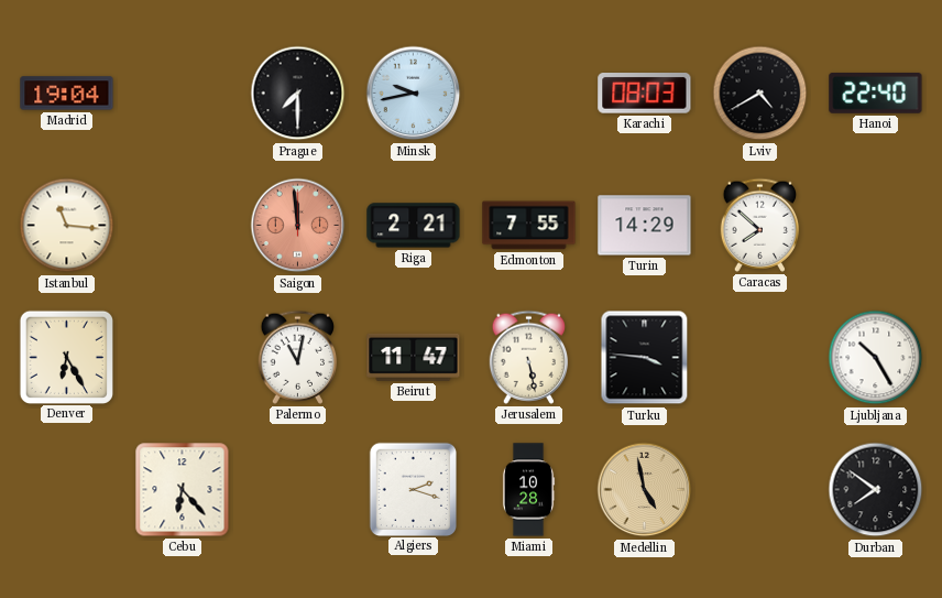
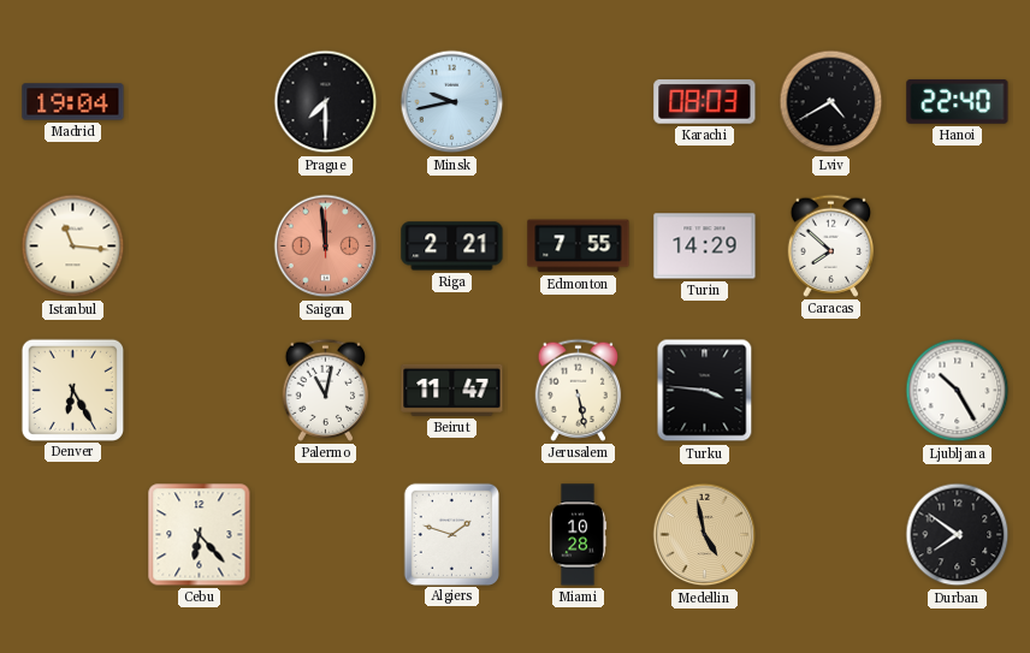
Algiers: 2:18 -> 1:48 (451, 534)
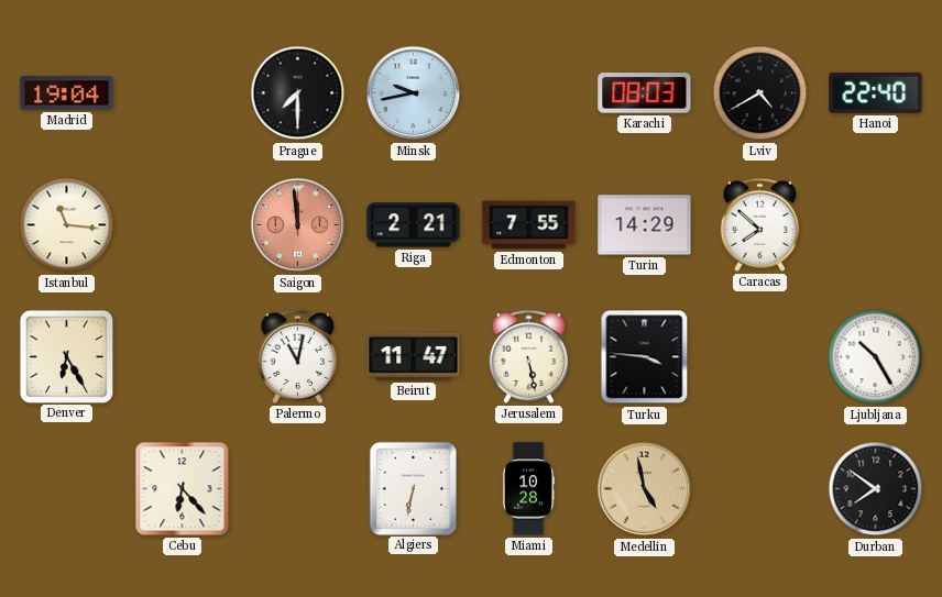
Algiers: 1:48 -> 6:32 (413, 488)
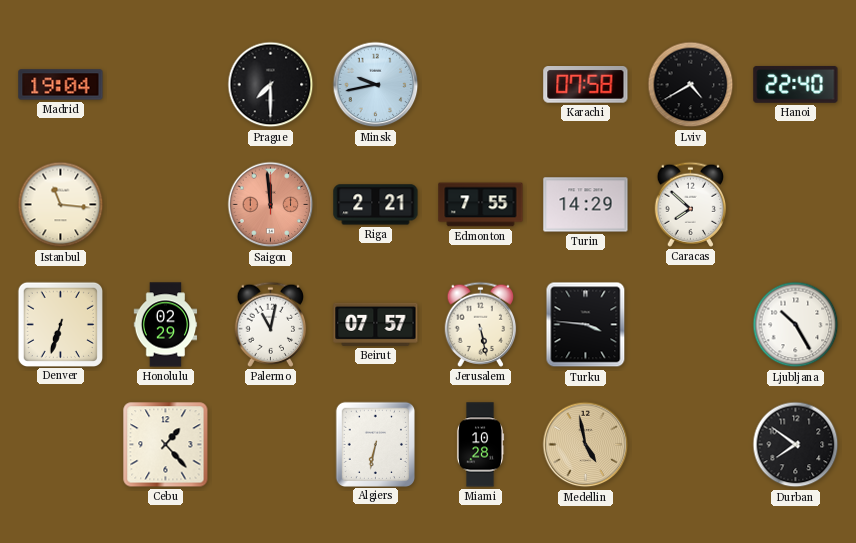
Karachi: 08:03 -> 07:58 (586, 85)
Denver: 6:25 -> 6:33 (60, 324)
Honolulu: none -> 02:29 (166, 325)
Beirut: 11:47 -> 07:57 (376, 324)
Cebu: 6:23 -> 1:23 (166, 445)
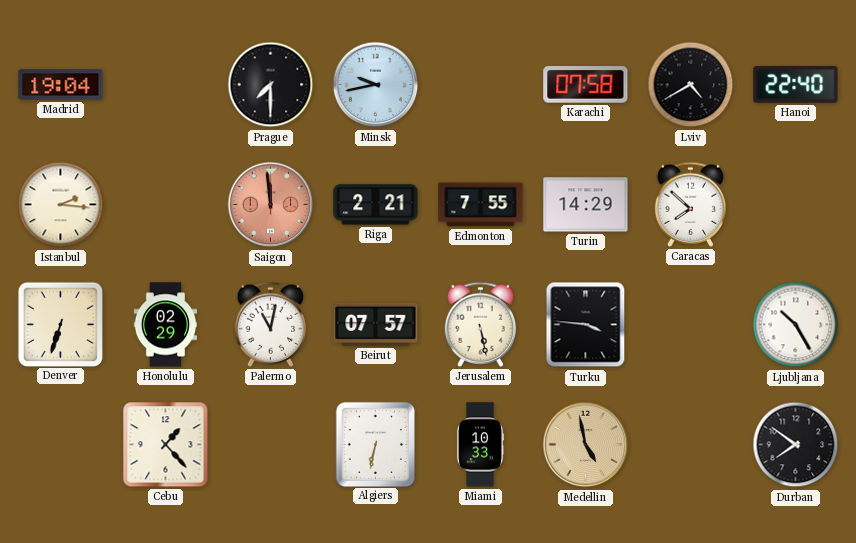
Istanbul: 11:16 -> 2:16 (61, 205)
Miami: 10:28 -> 10:33 (480, 445)
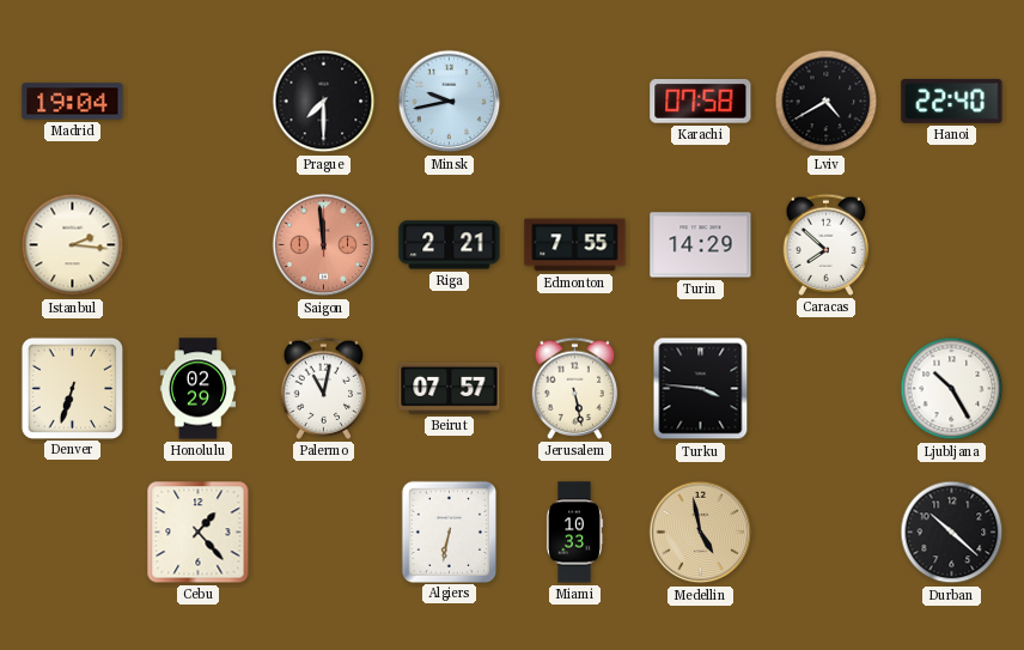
Durban: 7:51 -> 10:22 (952, 533)
